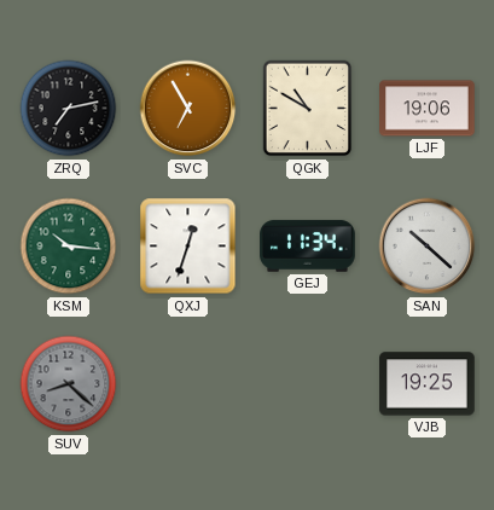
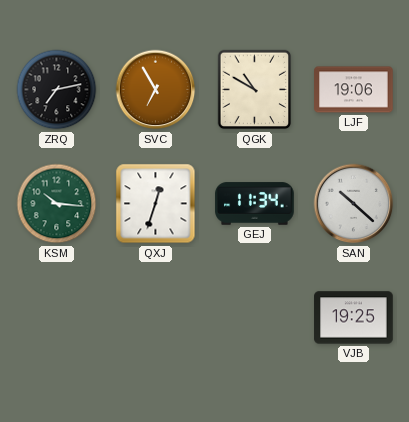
SUV: 8:22 -> none (69, 384)
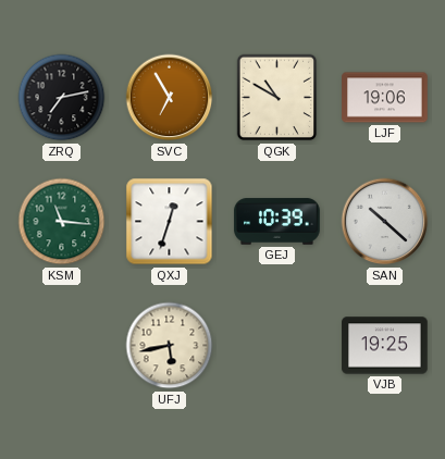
KSM: 10:16 -> 11:16 (62, 222)
GEJ: 11:34 -> 10:39 (277, 222)
UFJ: none -> 5:43 (170, 346)
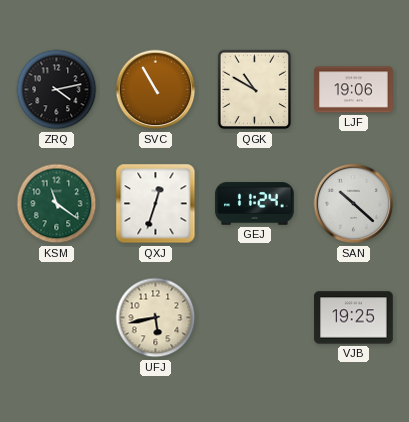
ZRQ: 7:13 -> 4:13 (57, 90)
SVC: 6:55 -> 10:55 (156, 90)
KSM: 11:16 -> 11:21 (57, 204)
GEJ: 10:39 -> 11:24 (255, 204)
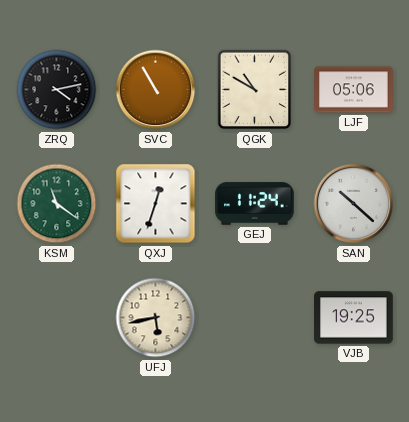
LJF: 19:06 -> 05:06 (354, 90)
